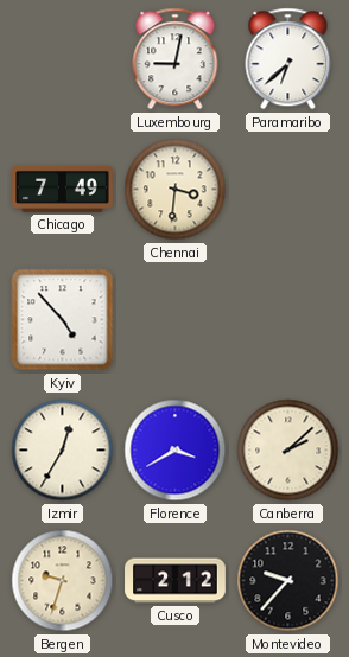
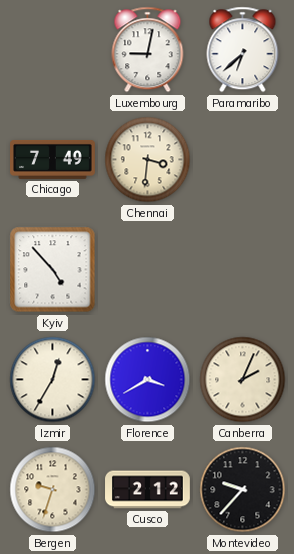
Canberra: 2:08 -> 2:04 (243, 380)
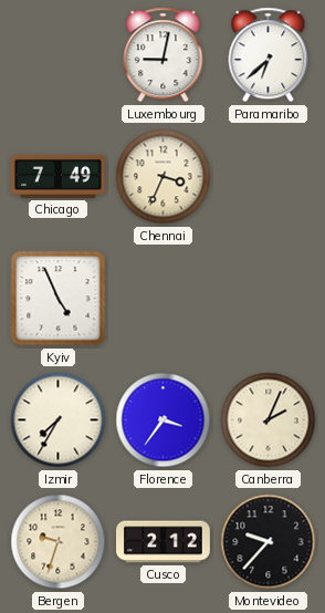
Chennai: 3:31 -> 3:34 (164, 177)
Kyiv: 4:53 -> 4:56 (59, 299)
Izmir: 12:35 -> 7:35 (59, 420)
Florence: 3:40 -> 3:36 (164, 420)
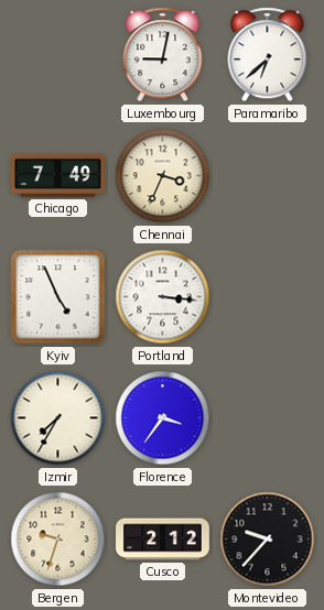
Portland: none -> 3:16 (163, 297)
Canberra: 2:04 -> none (269, 420)
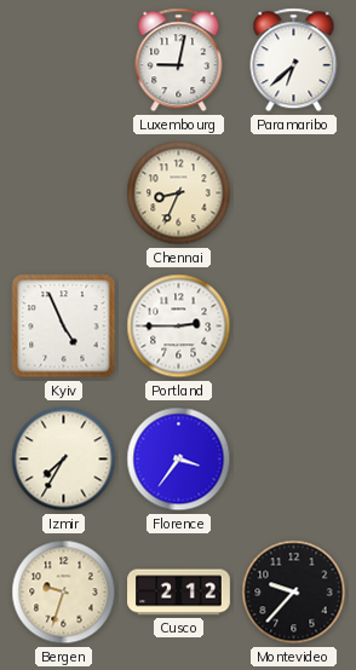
Chicago: 7:49 -> none (58, 175)
Chennai: 3:34 -> 8:34 (179, 194)
Portland: 3:16 -> 2:45 (179, 327)
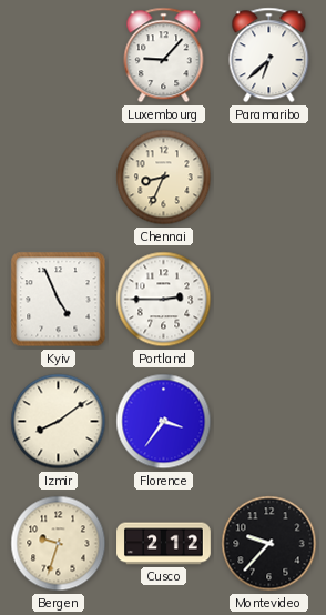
Luxembourg: 9:02 -> 9:07 (164, 56)
Izmir: 7:35 -> 8:09 (59, 422)
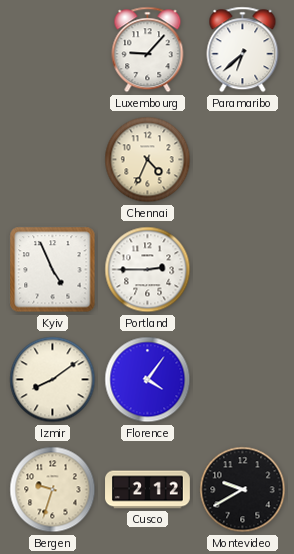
Chennai: 8:34 -> 4:34 (148, 160)
Florence: 3:36 -> 4:06 (148, 380)
Montevideo: 9:37 -> 9:40 (243, 490)
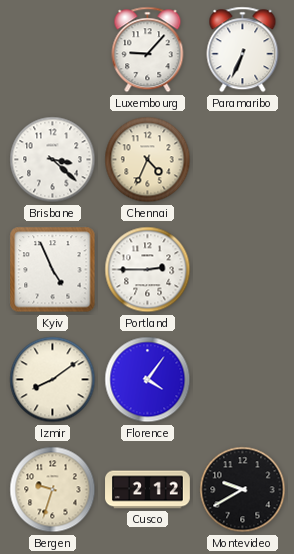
Paramaribo: 6:38 -> 6:34 (243, 50)
Brisbane: none -> 3:22 (53, 160)
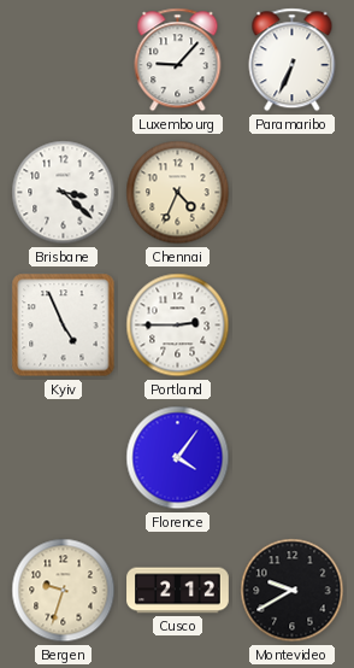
Izmir: 8:09 -> none (53, 380)
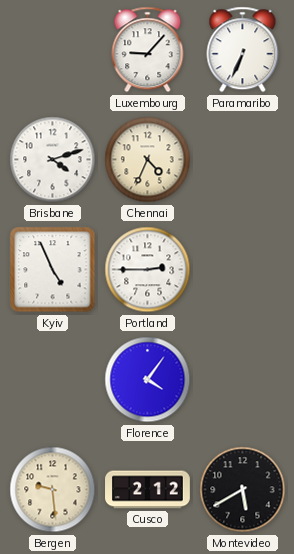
Brisbane: 3:22 -> 4:12 (53, 160)
Bergen: 9:33 -> 9:29 (53, 490)
Montevideo: 9:40 -> 5:40 (243, 490)
